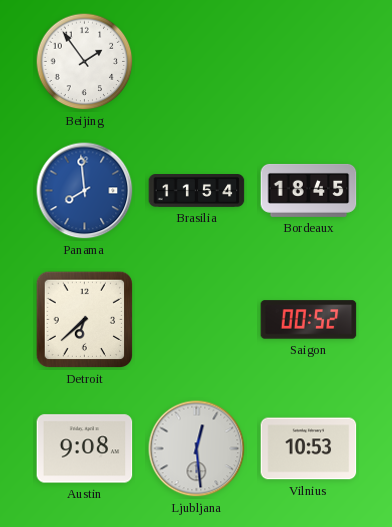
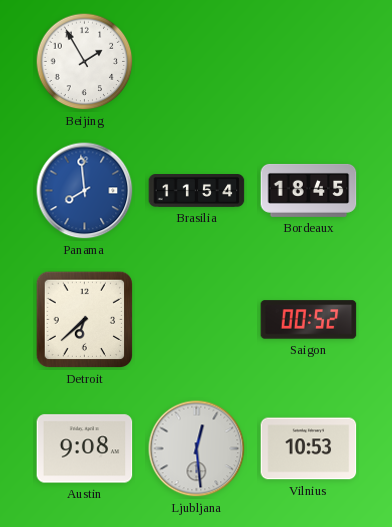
Beijing: 1:54 -> 1:55 (85, 62)
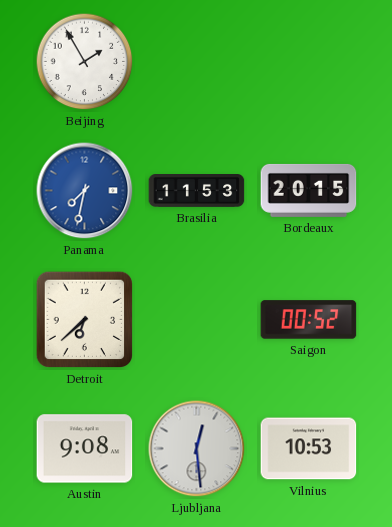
Panama: 7:59 -> 7:32 (85, 191)
Brasilia: 11:54 -> 11:53 (197, 191)
Bordeaux: 18:45 -> 20:15 (309, 190)
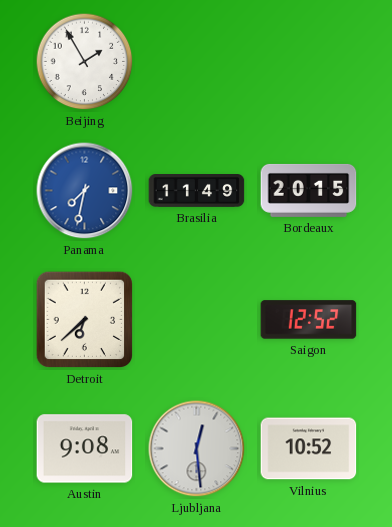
Brasilia: 11:53 -> 11:49 (197, 191)
Saigon: 00:52 -> 12:52 (309, 320)
Vilnius: 10:53 -> 10:52 (309, 449)
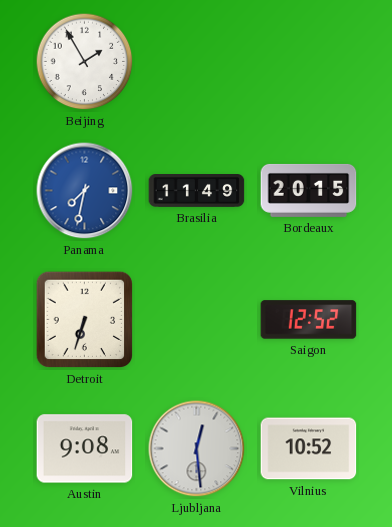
Detroit: 6:38 -> 6:33 (85, 320)
